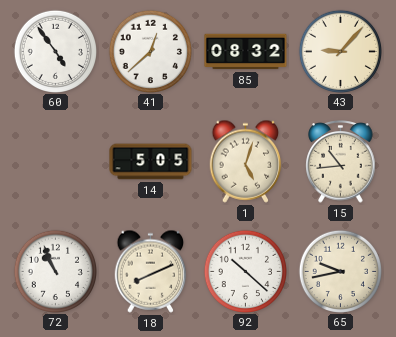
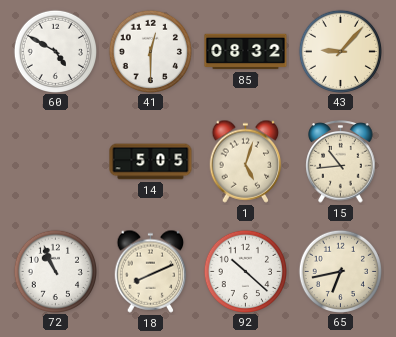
60: 4:54 -> 4:50 (55, 51)
41: 12:38 -> 12:30 (150, 51)
65: 9:43 -> 6:43 (340, 271)
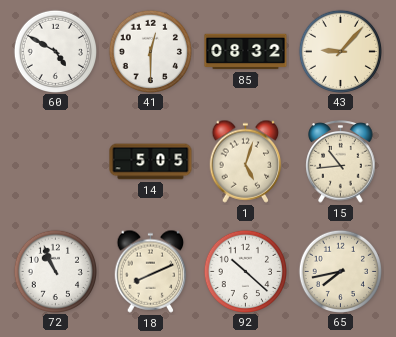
65: 6:43 -> 7:43 (340, 271)
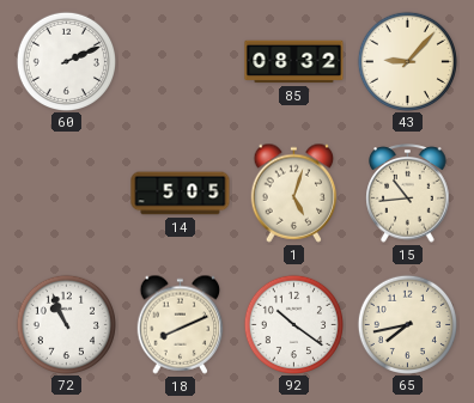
60: 4:50 -> 2:11 (66, 61)
41: 12:30 -> none (150, 51)
92: 10:22 -> 10:21 (293, 324)
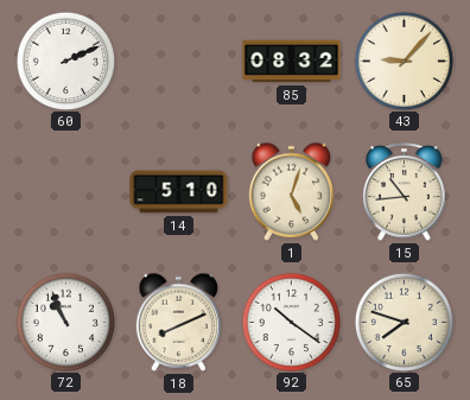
14: 5:05 -> 5:10 (179, 192)
65: 7:43 -> 7:48 (404, 322)
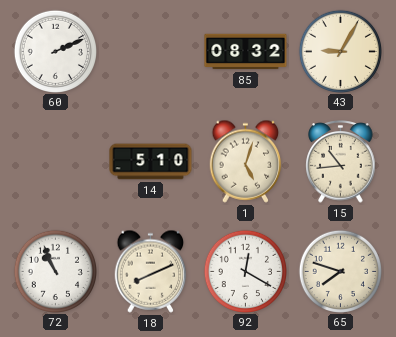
43: 9:07 -> 9:05 (340, 51)
92: 10:21 -> 12:20 (245, 271)
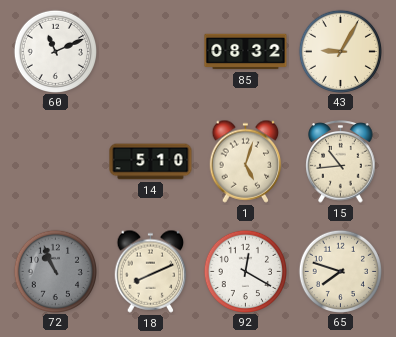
60: 2:11 -> 11:11 (55, 51)
72 dial: white -> grey (55, 271)
